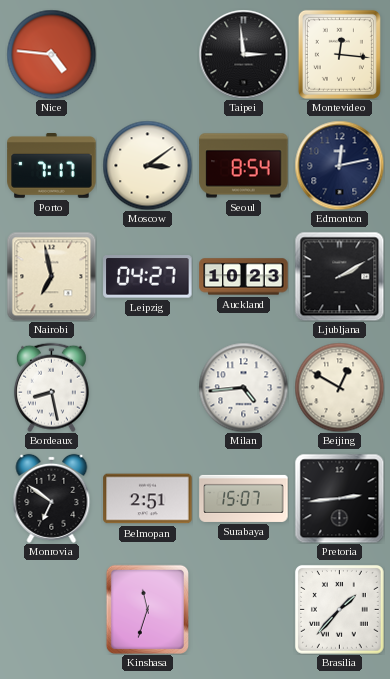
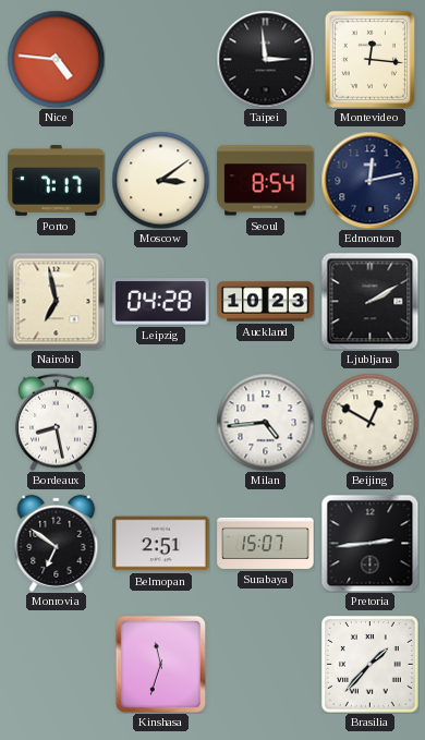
Leipzig: 04:27 -> 04:28 (161, 302)
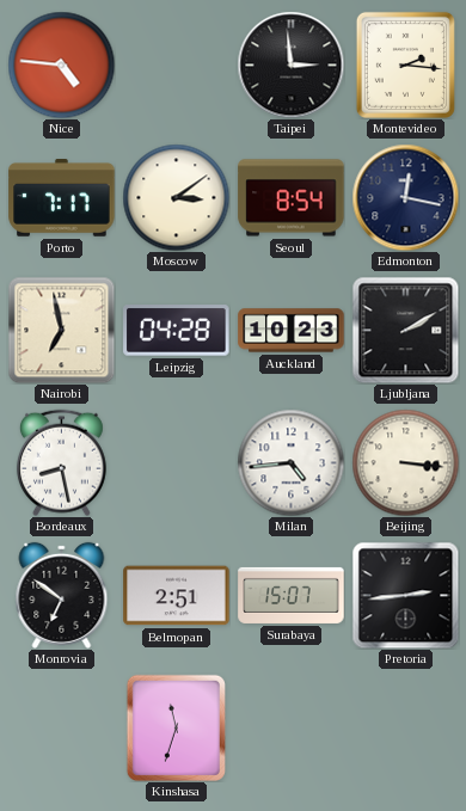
Montevideo: 12:16 -> 2:16 (405, 64)
Edmonton: 12:13 -> 12:17 (405, 197)
Beijing: 12:50 -> 3:16 (405, 462)
Brasilia: 1:37 -> none (369, 664)
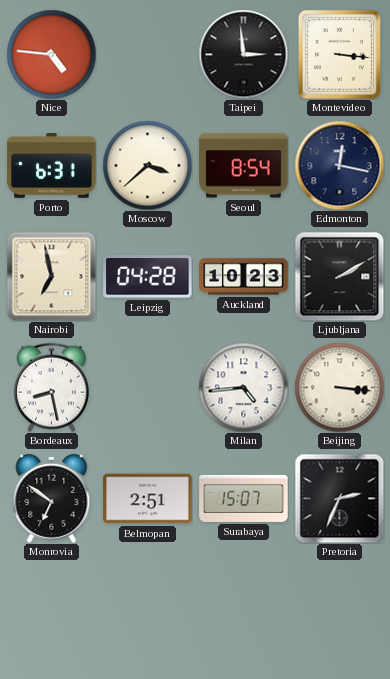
Montevideo: 2:16 -> 3:16 (339, 54)
Porto: 7:17 -> 6:31 (52, 166)
Moscow: 3:09 -> 3:38 (147, 165)
Pretoria: 2:44 -> 2:34 (339, 498)
Kinshasa: 11:33 -> none (176, 727)
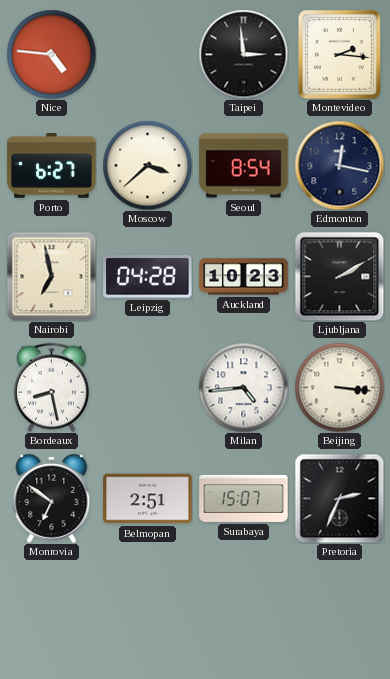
Montevideo: 3:16 -> 2:16 (339, 54)
Porto: 6:31 -> 6:27 (52, 166)
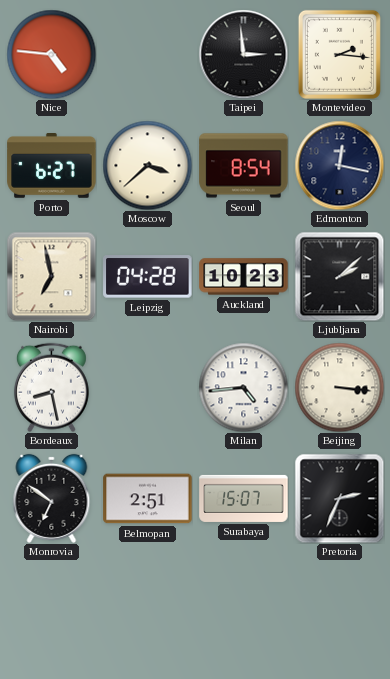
Ljubljana: 2:10 -> 2:08 (339, 276)
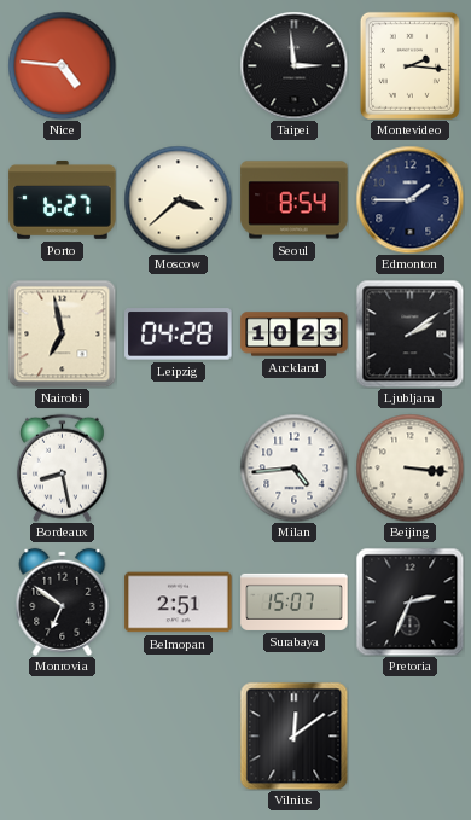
Edmonton: 12:17 -> 1:45 (409, 199)
Ljubljana: 2:08 -> 2:09 (409, 333)
Vilnius: none -> 12:09 (293, 735)
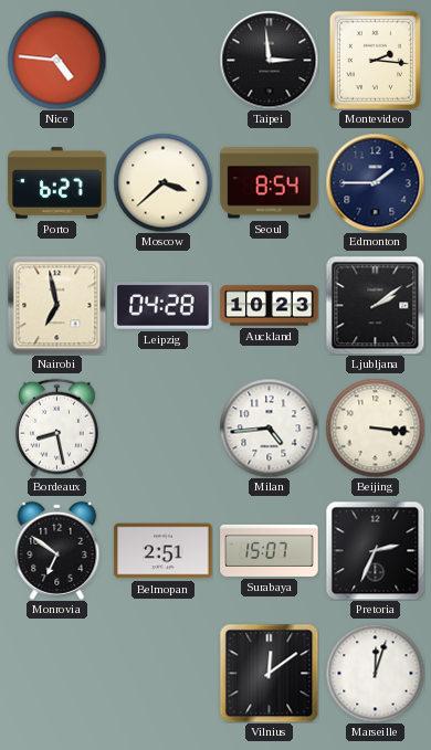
Marseille: none -> 12:03 (375, 673)
